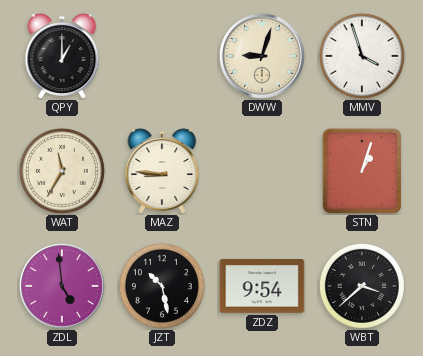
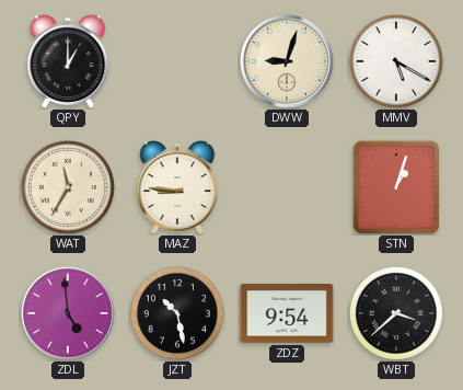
MMV: 3:57 -> 5:20 (396, 61)
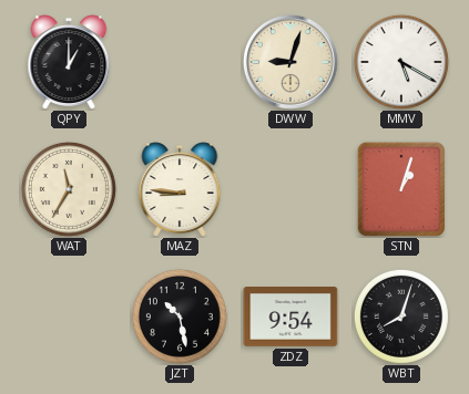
ZDL: 4:59 -> none (69, 314)
WBT: 3:38 -> 8:03 (401, 317)
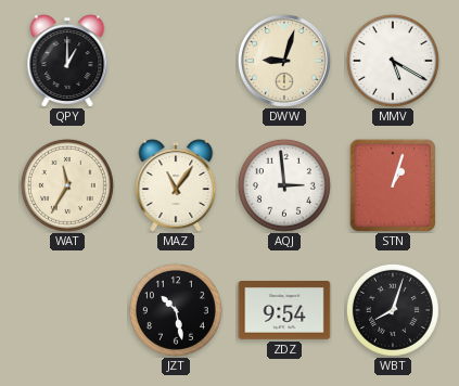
MAZ: 8:46 -> 11:06 (176, 185)
AQJ: none -> 2:59 (284, 185)
